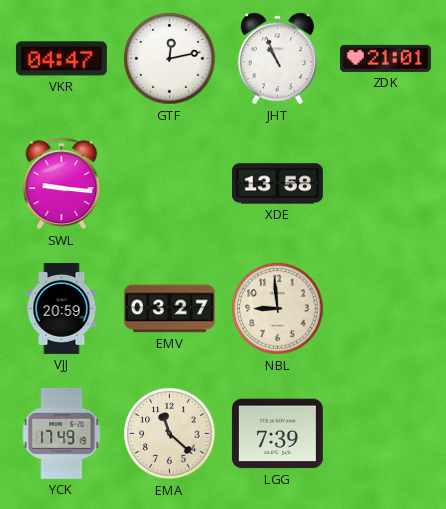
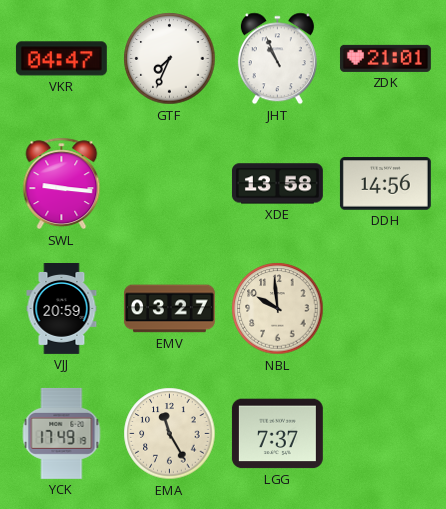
GTF: 12:13 -> 7:34 (170, 59)
DDH: none -> 14:56 (385, 184)
NBL: 8:59 -> 9:59 (278, 309)
EMA: 11:22 -> 11:25 (170, 434)
LGG: 7:39 -> 7:37 (277, 434)
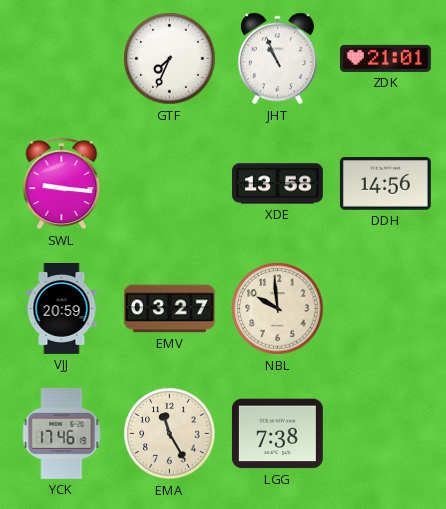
VKR: 04:47 -> none (61, 59)
YCK: 17:49 -> 17:46 (62, 433)
LGG: 7:37 -> 7:38 (277, 434)
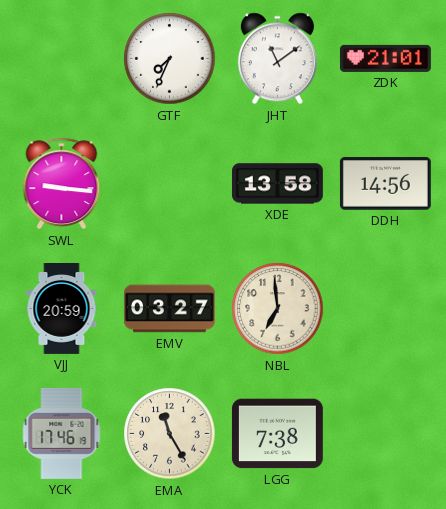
JHT: 10:56 -> 11:09 (277, 59)
NBL: 9:59 -> 6:59 (278, 309)
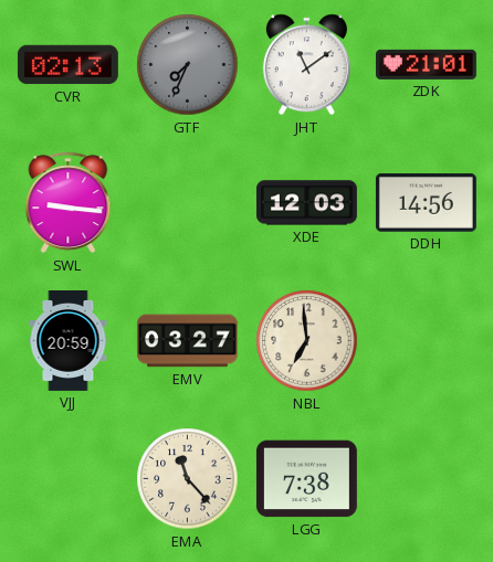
CVR: none -> 02:13 (67, 65)
GTF dial: white -> grey (188, 65)
XDE: 13:58 -> 12:03 (306, 203)
YCK: 17:46 -> none (62, 433)
EMA: 11:25 -> 11:23 (188, 479)
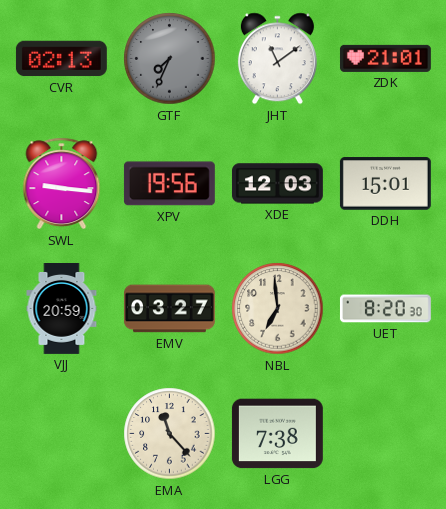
XPV: none -> 19:56 (169, 184)
DDH: 14:56 -> 15:01 (385, 184)
UET: none -> 8:20 (385, 309)
